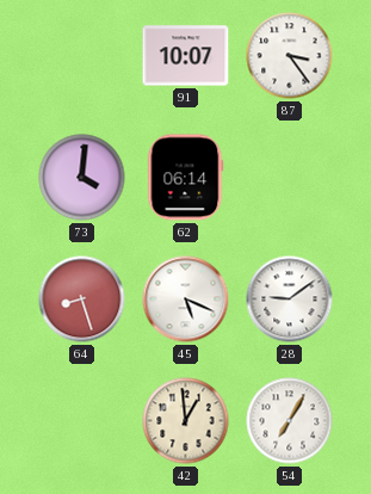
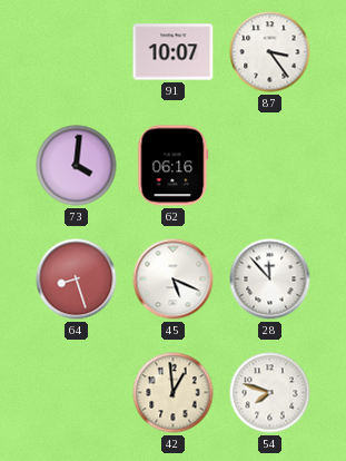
62: 06:14 -> 06:16 (174, 166)
28: 9:09 -> 11:53 (270, 279)
54: 7:05 -> 7:48 (270, 393)
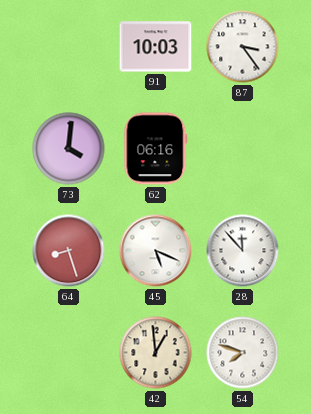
91: 10:07 -> 10:03 (156, 47)
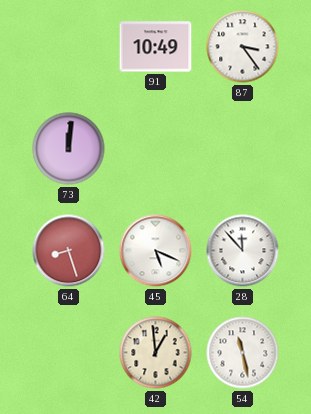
91: 10:03 -> 10:49 (156, 47)
73: 4:01 -> 12:01 (69, 149)
62: 06:16 -> none (156, 149)
54: 7:48 -> 11:28 (243, 353)
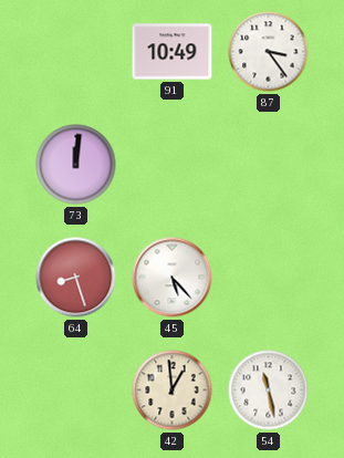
45: 5:19 -> 5:23 (173, 278)
28: 11:53 -> none (243, 251)
